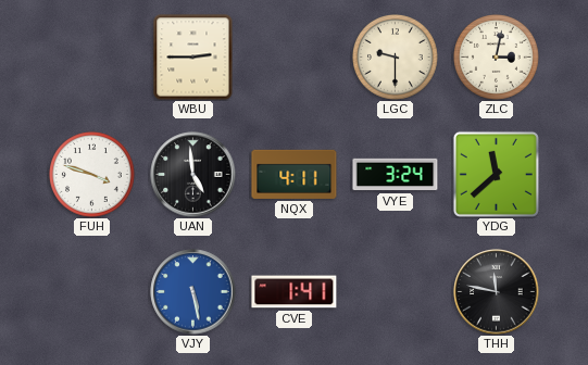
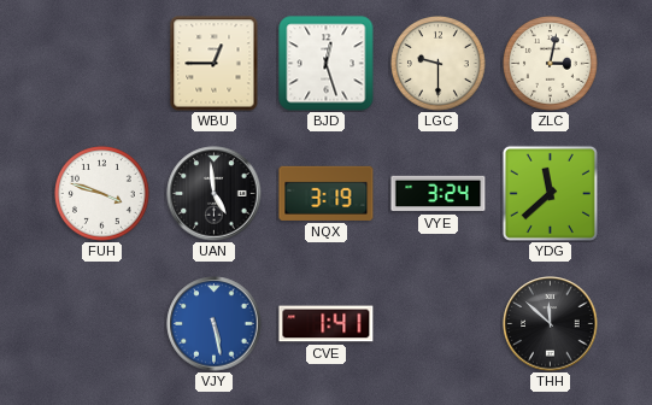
WBU: 2:45 -> 12:45 (215, 64)
BJD: none -> 12:27 (327, 64)
NQX: 4:11 -> 3:19 (327, 193)
THH: 11:47 -> 11:52 (551, 324)
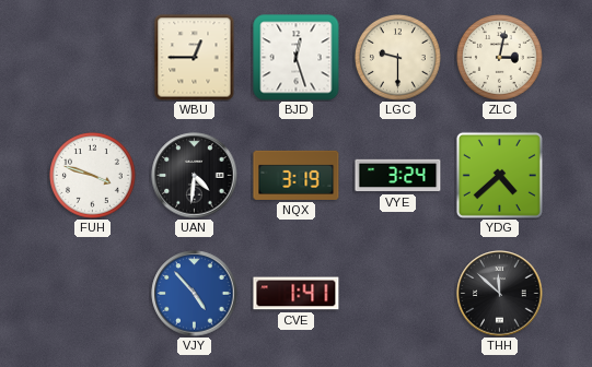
UAN: 4:59 -> 4:31 (195, 176)
YDG: 11:38 -> 4:38 (499, 175)
VJY: 5:28 -> 4:53 (195, 294)
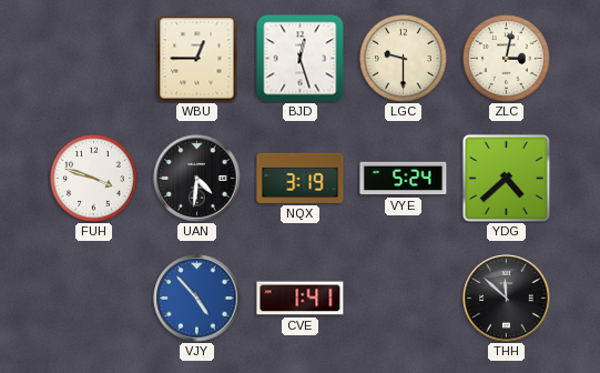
VYE: 3:24 -> 5:24 (404, 179)
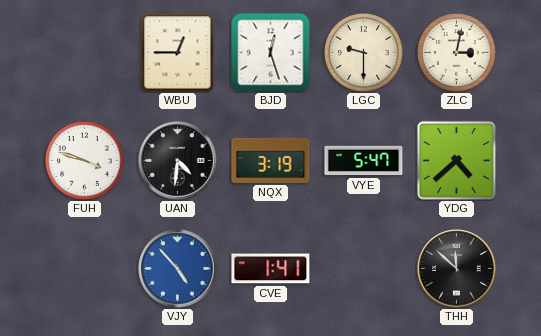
VYE: 5:24 -> 5:47 (364, 161)
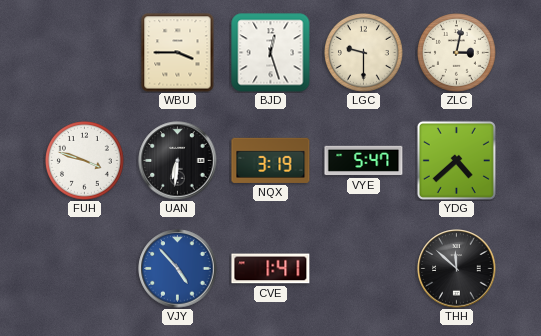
WBU: 12:45 -> 3:45 (178, 53)
UAN: 4:31 -> 6:31 (178, 161)
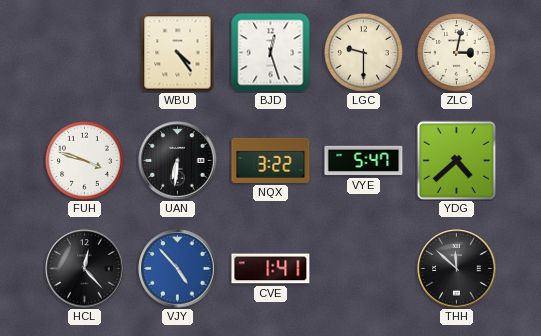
WBU: 3:45 -> 4:24 (178, 53)
NQX: 3:19 -> 3:22 (271, 160)
HCL: none -> 12:23 (85, 269)
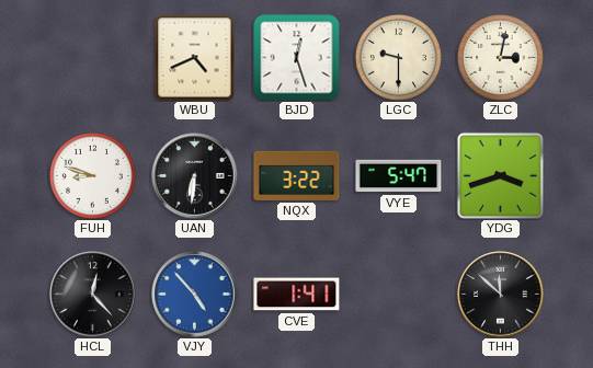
WBU: 4:24 -> 4:41 (195, 58)
FUH: 3:48 -> 8:48 (93, 176)
YDG: 4:38 -> 3:42 (500, 175)
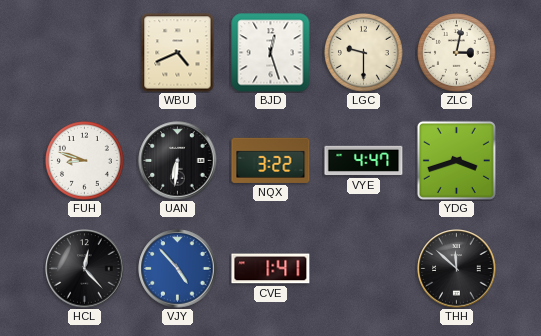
VYE: 5:47 -> 4:47 (364, 161)
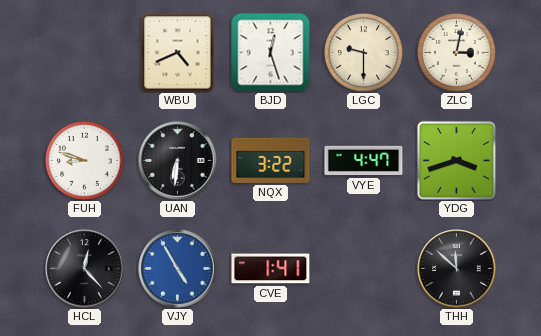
VJY: 4:53 -> 4:55 (178, 269)
